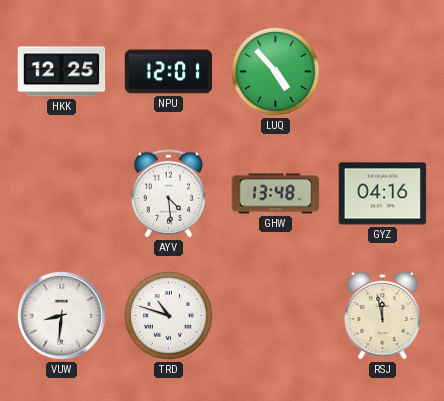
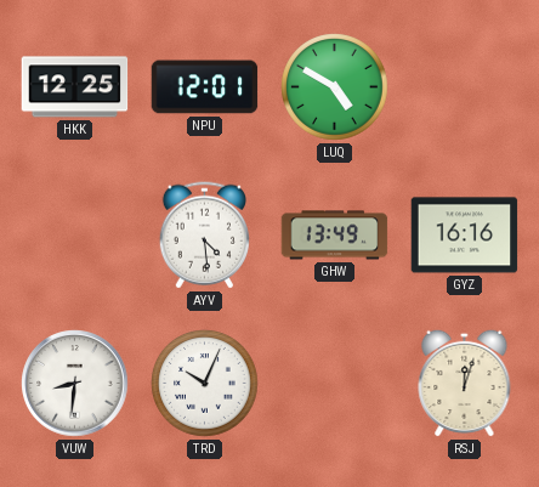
LUQ: 4:53 -> 4:50 (335, 87)
GHW: 13:48 -> 13:49 (335, 236)
GYZ: 04:16 -> 16:16 (465, 236)
TRD: 10:48 -> 10:04 (205, 384)
RSJ: 11:58 -> 12:03 (465, 383)
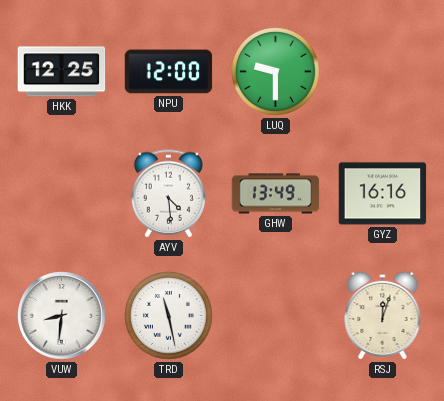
NPU: 12:01 -> 12:00 (169, 72)
LUQ: 4:50 -> 9:30 (276, 72)
TRD: 10:04 -> 11:28 (169, 316)
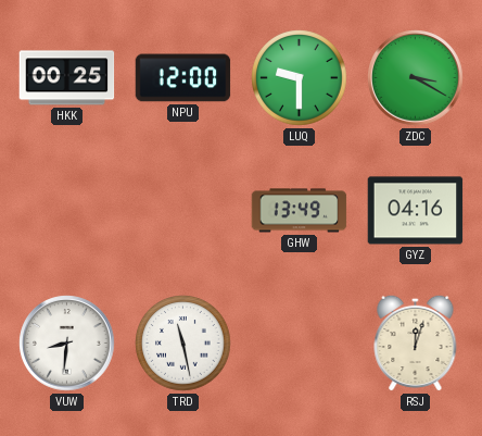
HKK: 12:25 -> 00:25 (67, 78)
ZDC: none -> 3:20 (416, 78)
AYV: 4:29 -> none (168, 194)
GYZ: 16:16 -> 04:16 (416, 211)
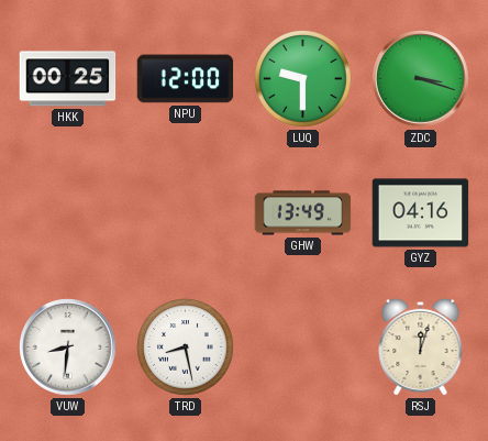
ZDC: 3:20 -> 3:18 (421, 79)
TRD: 11:28 -> 8:28 (186, 348)
